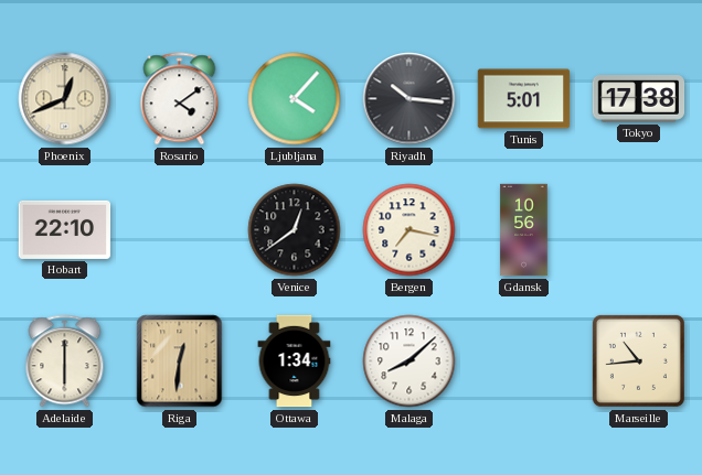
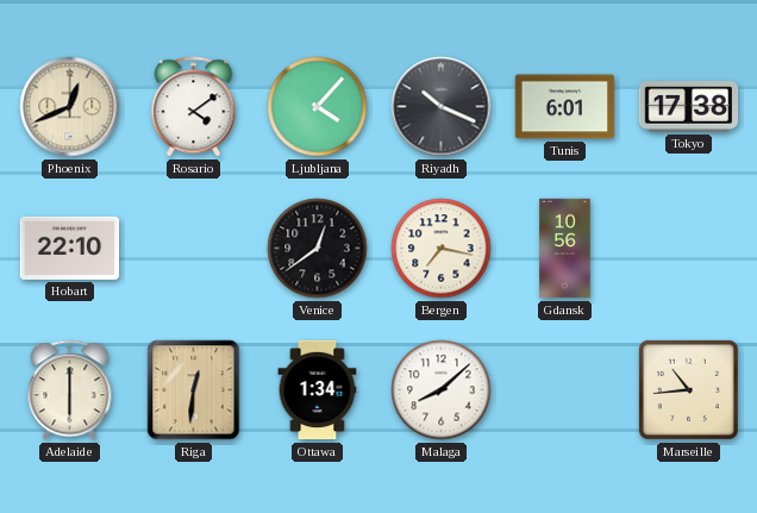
Riyadh: 10:16 -> 10:19 (442, 107)
Tunis: 5:01 -> 6:01 (565, 107)
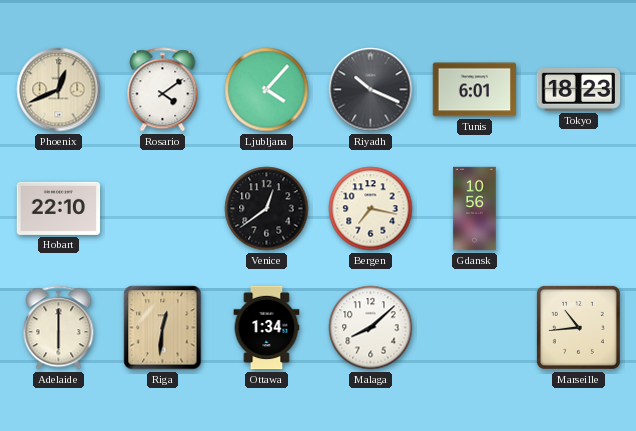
Tokyo: 17:38 -> 18:23 (579, 90)
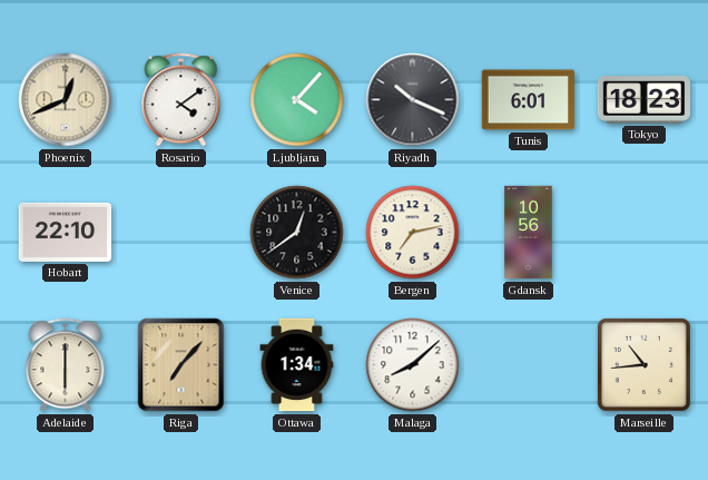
Bergen: 7:17 -> 7:13 (413, 233)
Riga: 12:31 -> 7:07 (181, 365)
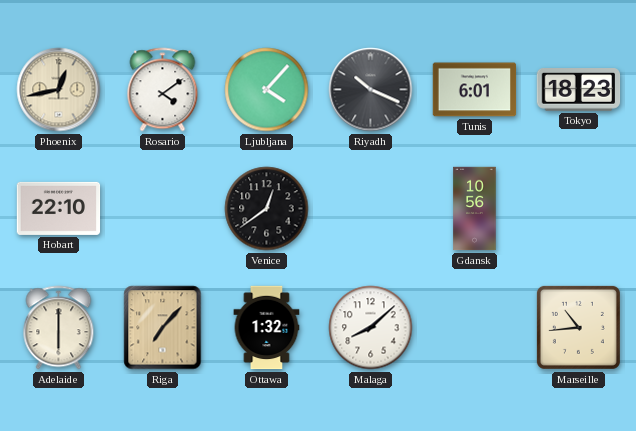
Phoenix: 12:41 -> 12:43 (59, 90)
Bergen: 7:13 -> none (413, 233)
Ottawa: 1:34 -> 1:32 (267, 328)
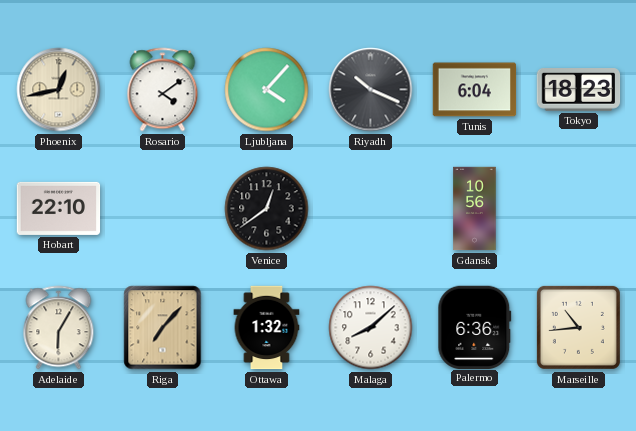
Tunis: 6:01 -> 6:04 (475, 90)
Adelaide: 6:00 -> 6:05 (59, 328)
Palermo: none -> 6:36 (475, 327)
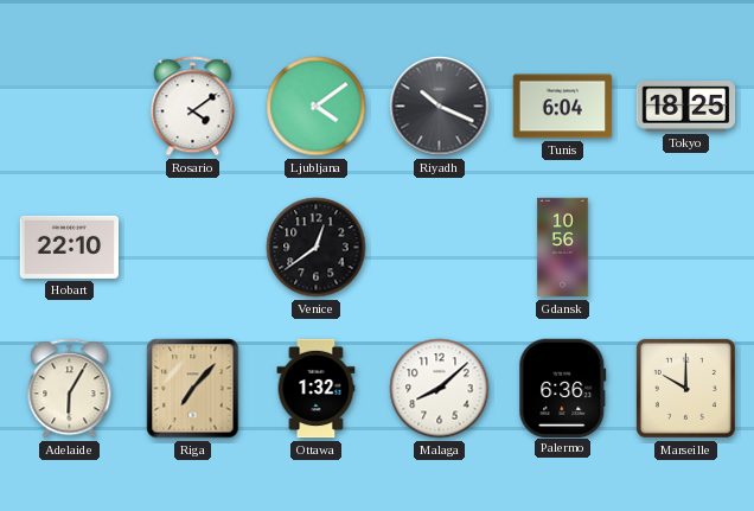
Phoenix: 12:43 -> none (59, 90)
Ljubljana: 4:07 -> 4:09 (317, 107)
Tokyo: 18:23 -> 18:25 (686, 107)
Marseille: 10:44 -> 10:00 (685, 388)
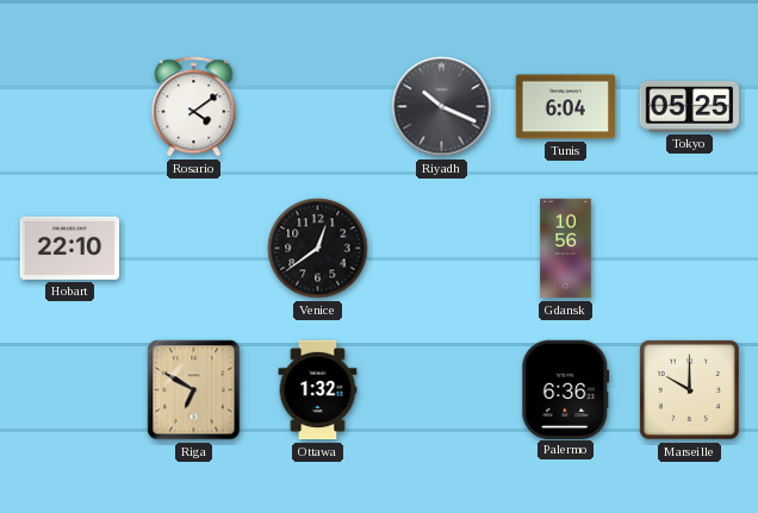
Ljubljana: 4:09 -> none (317, 107)
Tokyo: 18:25 -> 05:25 (690, 107)
Adelaide: 6:05 -> none (70, 389)
Riga: 7:07 -> 6:50 (194, 390)
Malaga: 8:08 -> none (440, 389)
